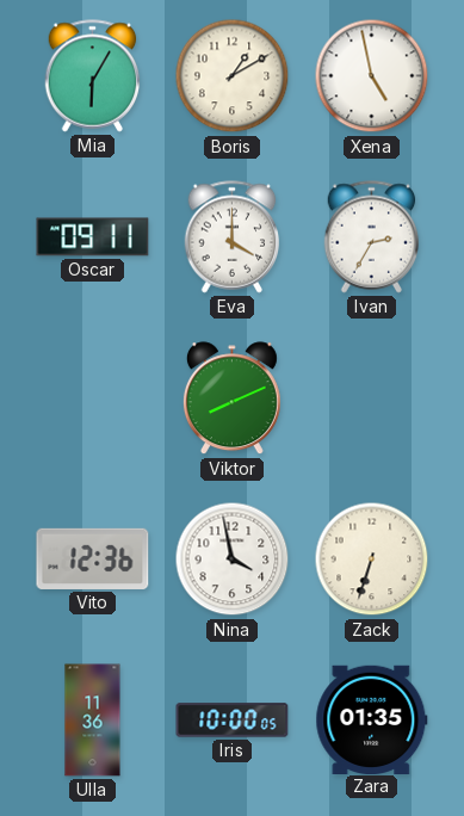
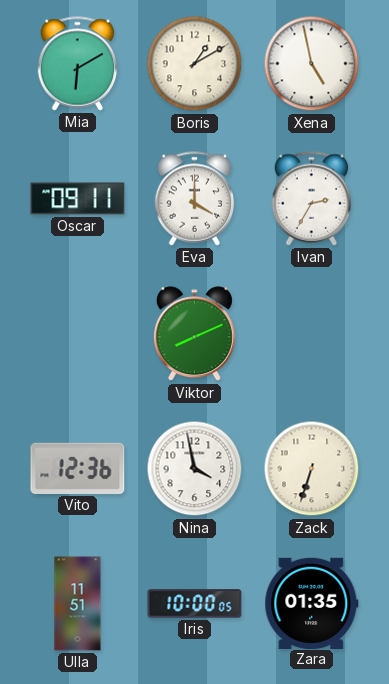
Mia: 6:05 -> 6:10 (78, 64)
Ulla: 11:36 -> 11:51 (78, 604)
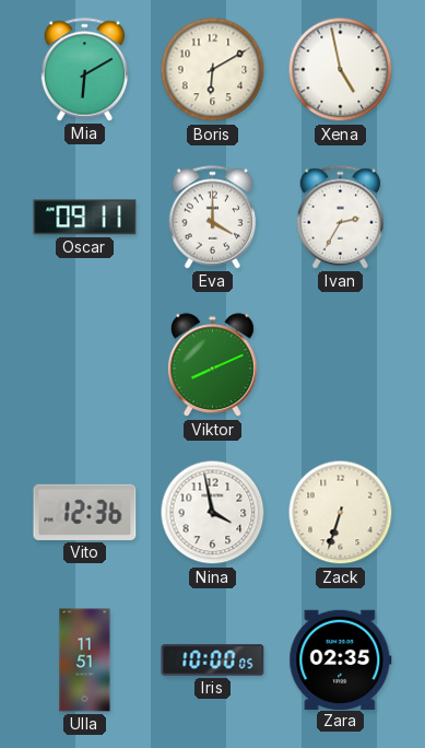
Boris: 1:10 -> 6:10 (213, 70)
Zara: 01:35 -> 02:35 (341, 659)
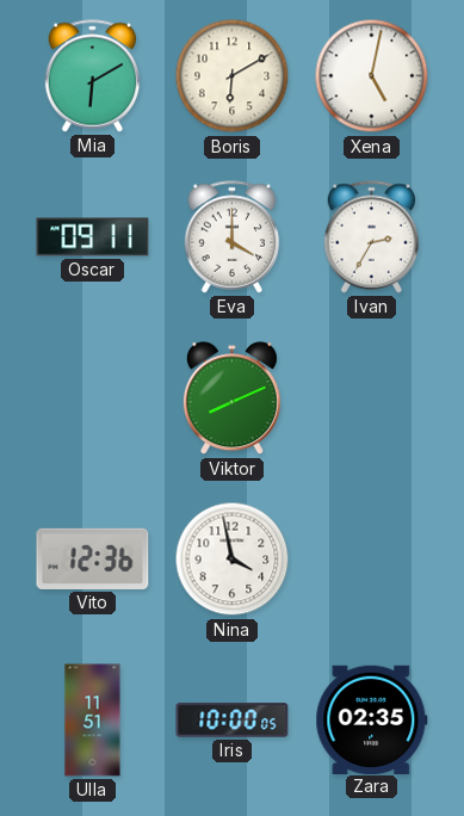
Xena: 4:58 -> 5:02 (372, 76)
Zack: 6:33 -> none (341, 513)
